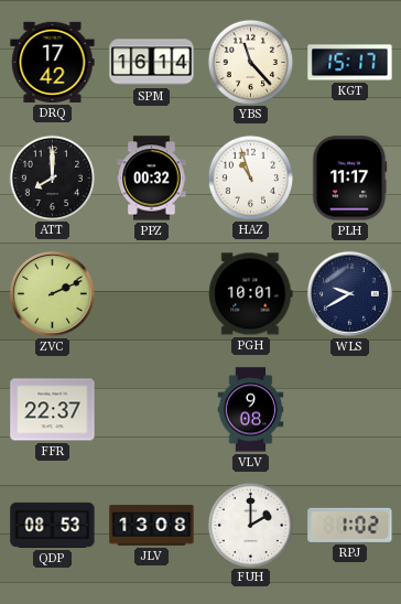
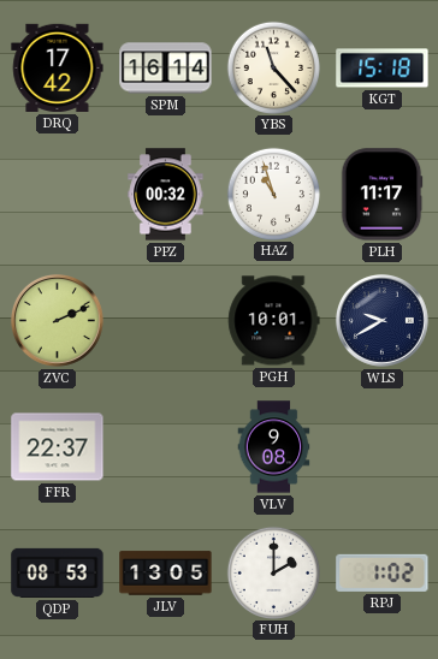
KGT: 15:17 -> 15:18 (383, 69)
ATT: 8:00 -> none (52, 177)
JLV: 13:08 -> 13:05 (166, 574)
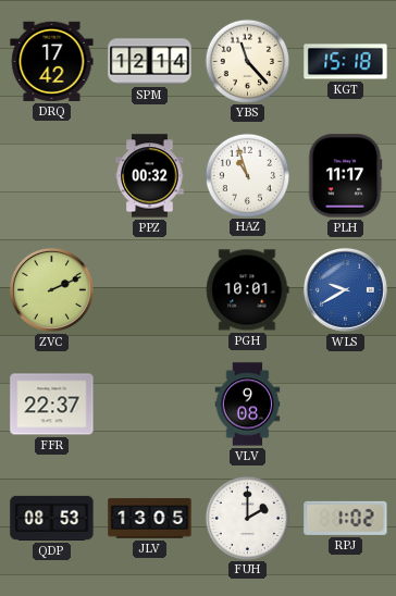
SPM: 16:14 -> 12:14 (150, 62)
WLS dial: navy -> blue (345, 289)
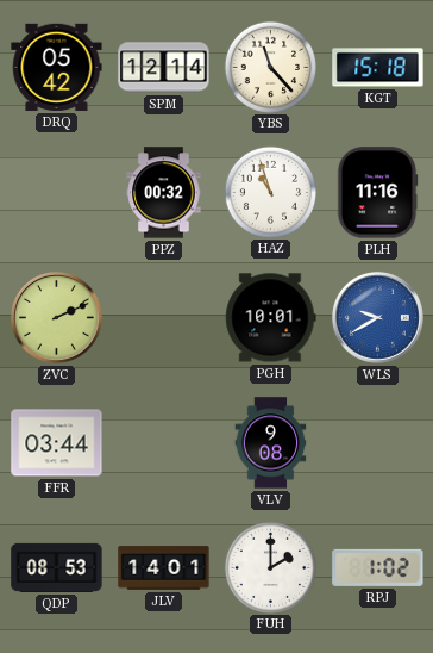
DRQ: 17:42 -> 05:42 (57, 67)
PLH: 11:17 -> 11:16 (377, 193)
FFR: 22:37 -> 03:44 (57, 443)
JLV: 13:05 -> 14:01 (164, 568)
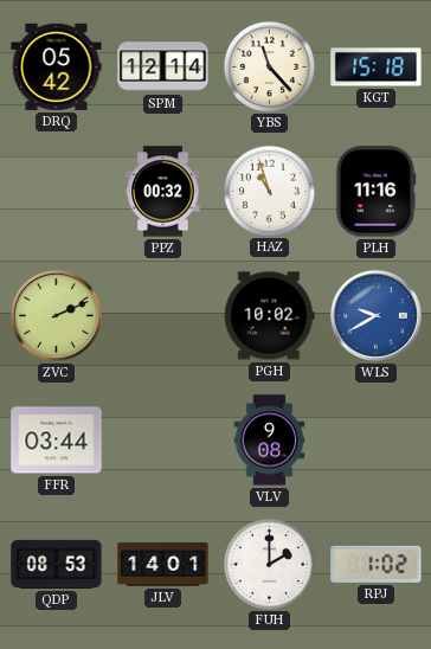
PGH: 10:01 -> 10:02 (270, 316)
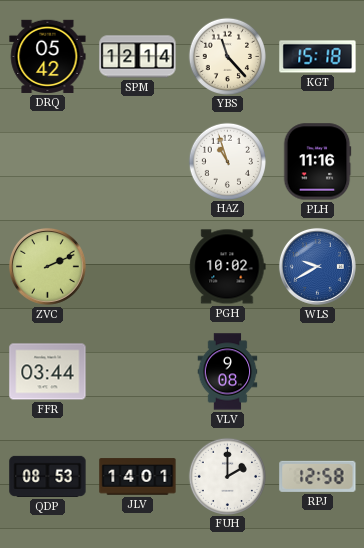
PPZ: 00:32 -> none (163, 192)
RPJ: 1:02 -> 12:58 (318, 476)
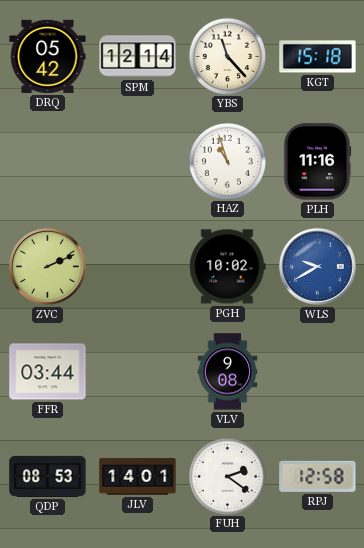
FUH: 2:00 -> 2:21 (227, 476)
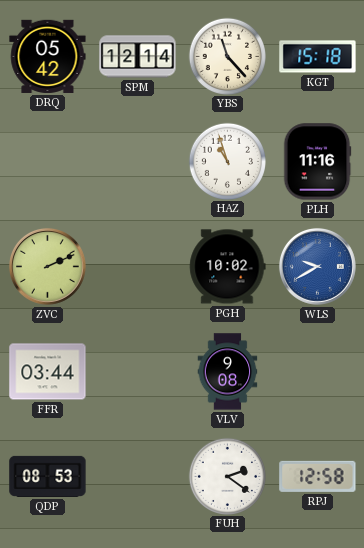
JLV: 14:01 -> none (138, 477)
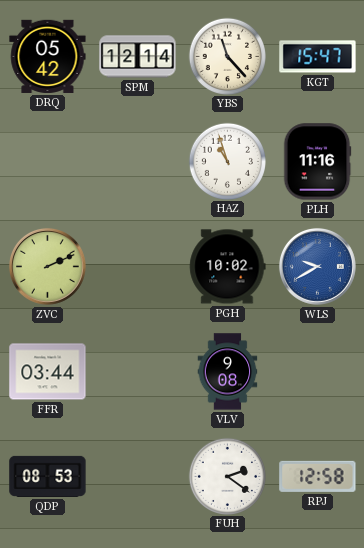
KGT: 15:18 -> 15:47 (318, 57)
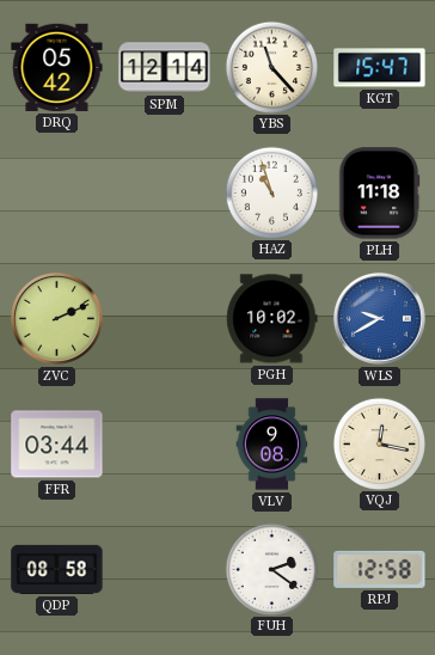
PLH: 11:16 -> 11:18 (379, 194)
VQJ: none -> 12:17 (379, 443)
QDP: 08:53 -> 08:58 (57, 569)
